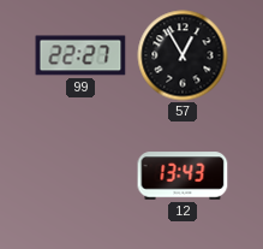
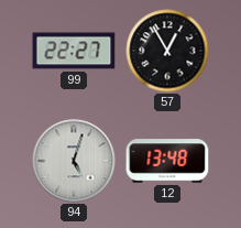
94: none -> 5:03 (74, 161)
12: 13:43 -> 13:48 (167, 161)
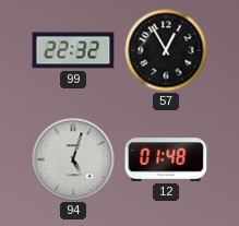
99: 22:27 -> 22:32 (73, 50)
12: 13:48 -> 01:48 (166, 159)
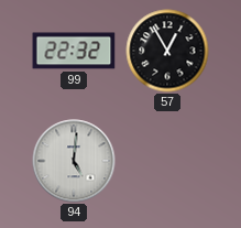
94: 5:03 -> 5:01 (74, 161)
12: 01:48 -> none (166, 159)
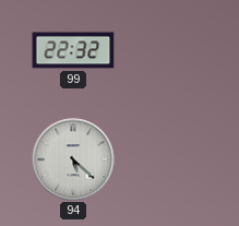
57: 12:55 -> none (167, 51)
94: 5:01 -> 5:22 (73, 159)
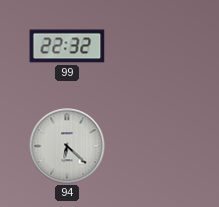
94: 5:22 -> 6:22 (67, 146)
